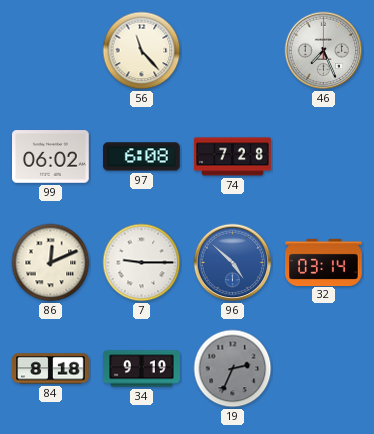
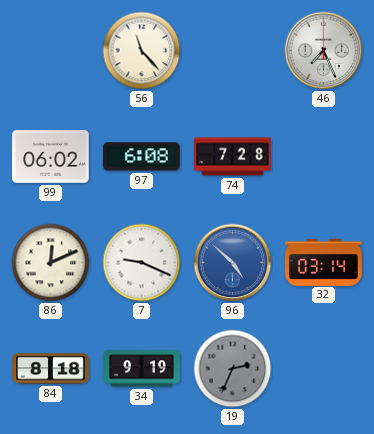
7: 9:15 -> 9:19 (142, 263)
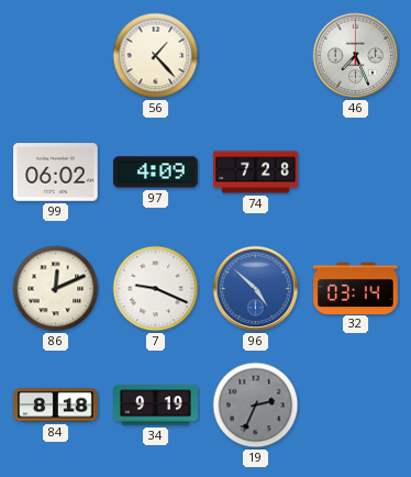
56: 11:23 -> 1:23 (156, 56)
97: 6:08 -> 4:09 (156, 173)
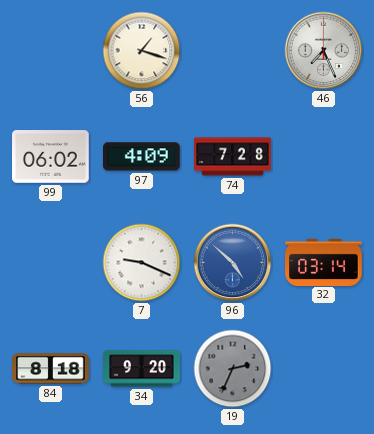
56: 1:23 -> 1:18 (142, 51)
86: 12:11 -> none (56, 289)
34: 9:19 -> 9:20 (142, 369)
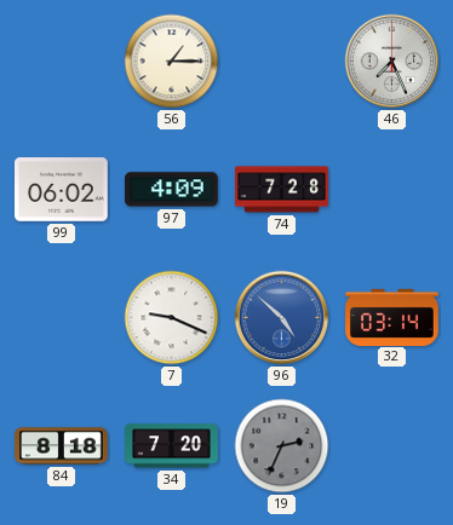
56: 1:18 -> 1:15 (172, 62)
34: 9:20 -> 7:20 (172, 446)
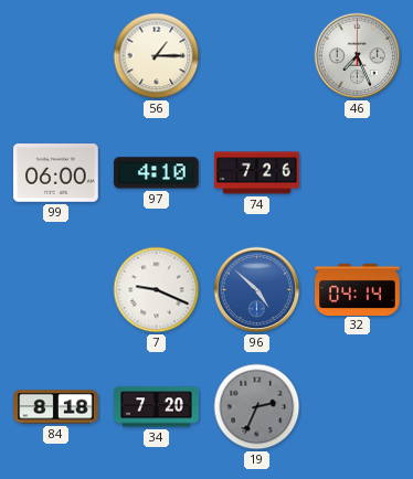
99: 06:02 -> 06:00 (56, 173)
97: 4:09 -> 4:10 (157, 173)
74: 7:28 -> 7:26 (257, 173)
32: 03:14 -> 04:14 (358, 289)
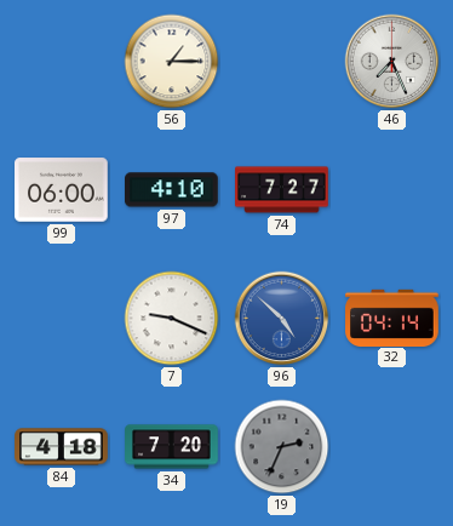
74: 7:26 -> 7:27 (282, 190)
84: 8:18 -> 4:18 (62, 447)
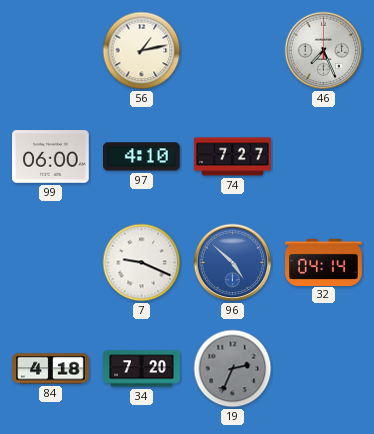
56: 1:15 -> 1:13 (142, 51)
